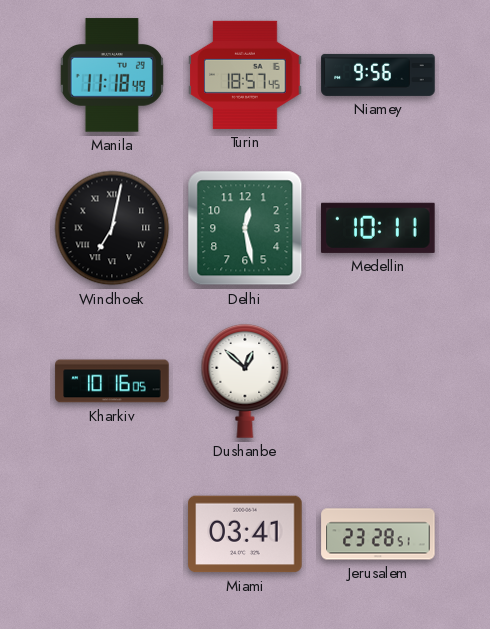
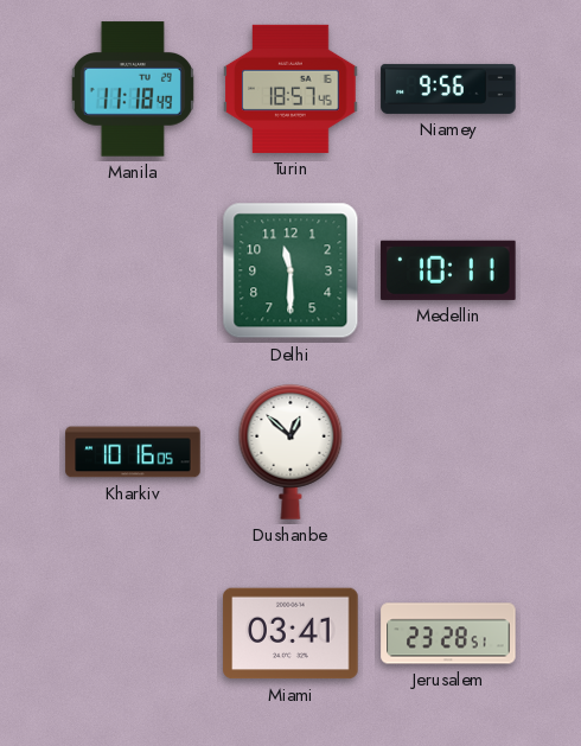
Windhoek: 7:02 -> none (112, 228)
Delhi: 12:28 -> 11:30 (290, 270)
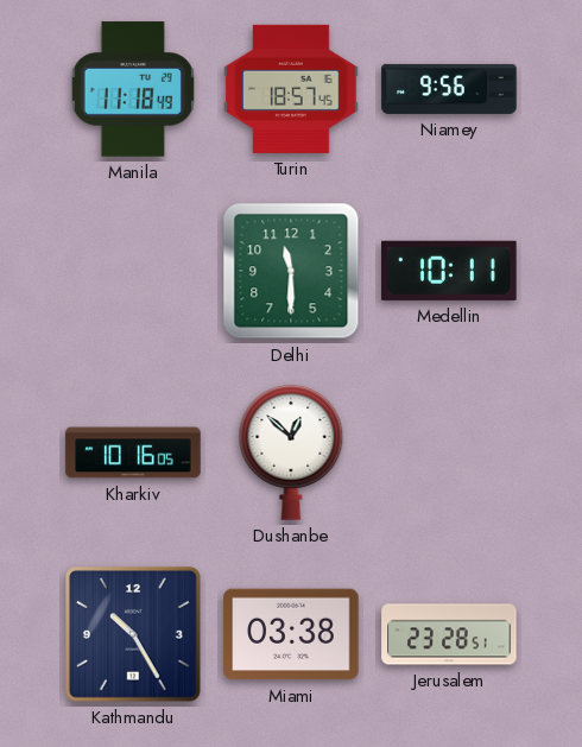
Kathmandu: none -> 10:25 (133, 634)
Miami: 03:41 -> 03:38 (291, 634)
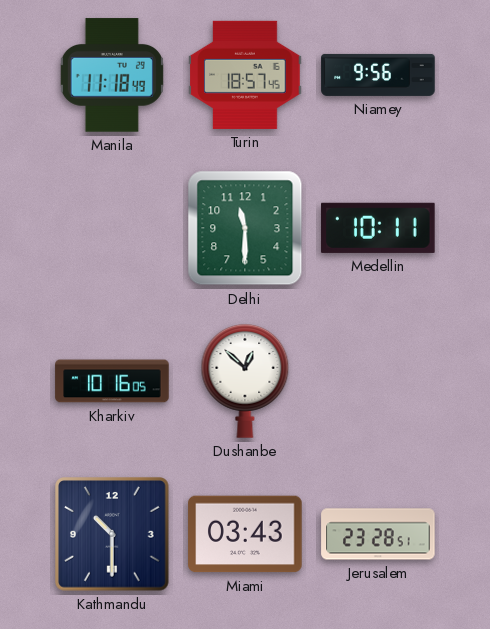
Kathmandu: 10:25 -> 10:30 (112, 534)
Miami: 03:38 -> 03:43 (245, 534)
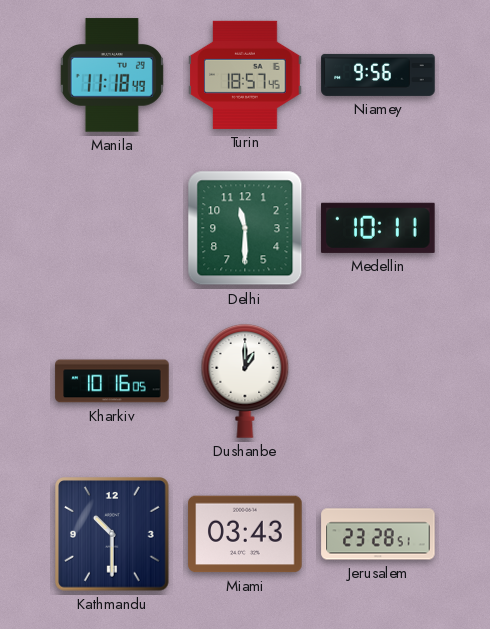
Dushanbe: 12:52 -> 1:00 (245, 382)
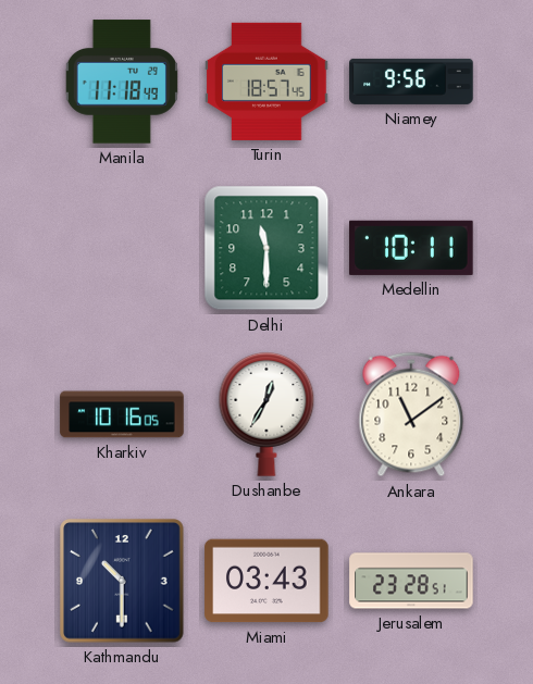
Dushanbe: 1:00 -> 12:35 (266, 415)
Ankara: none -> 11:09 (411, 414)
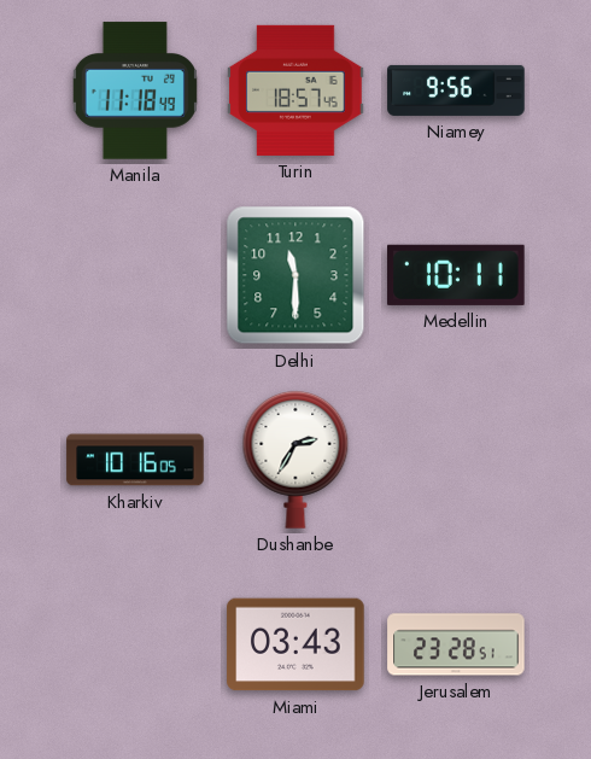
Dushanbe: 12:35 -> 2:35 (295, 461)
Ankara: 11:09 -> none (411, 414)
Kathmandu: 10:30 -> none (122, 581)
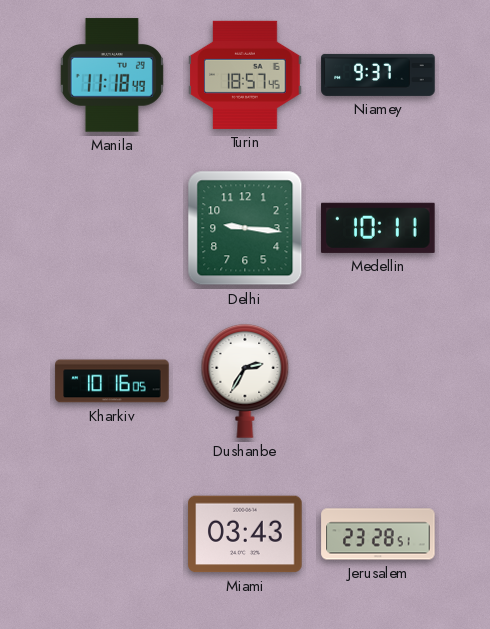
Niamey: 9:56 -> 9:37 (378, 75)
Delhi: 11:30 -> 9:16 (245, 228)
